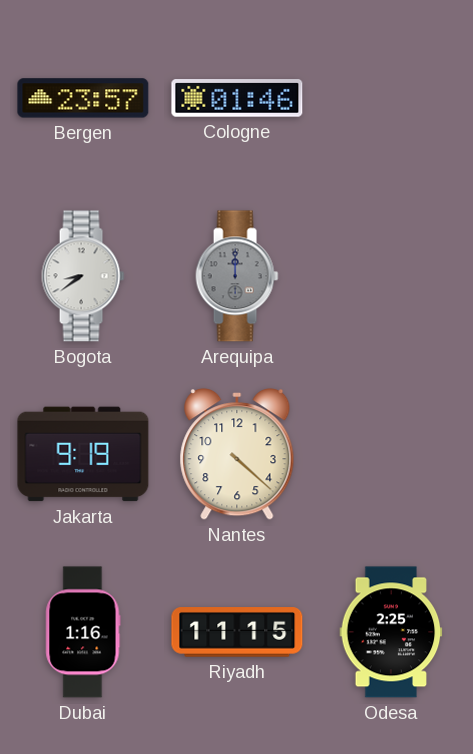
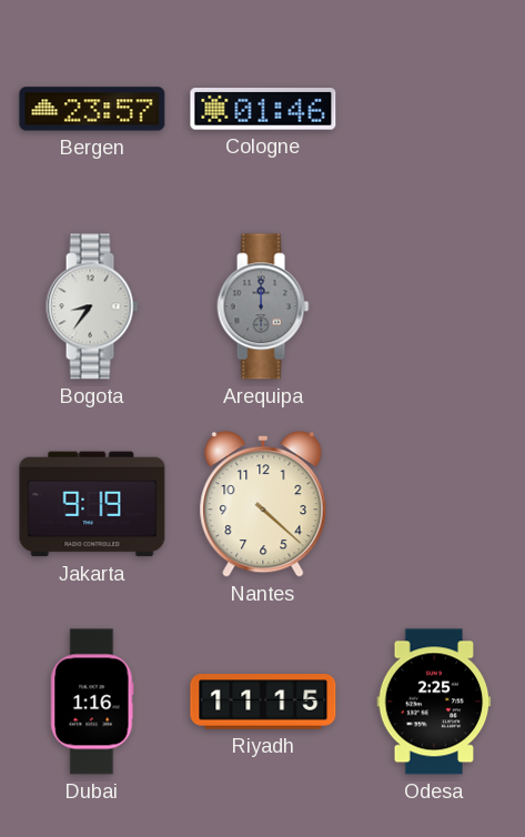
Bogota: 8:39 -> 8:36 (92, 306)
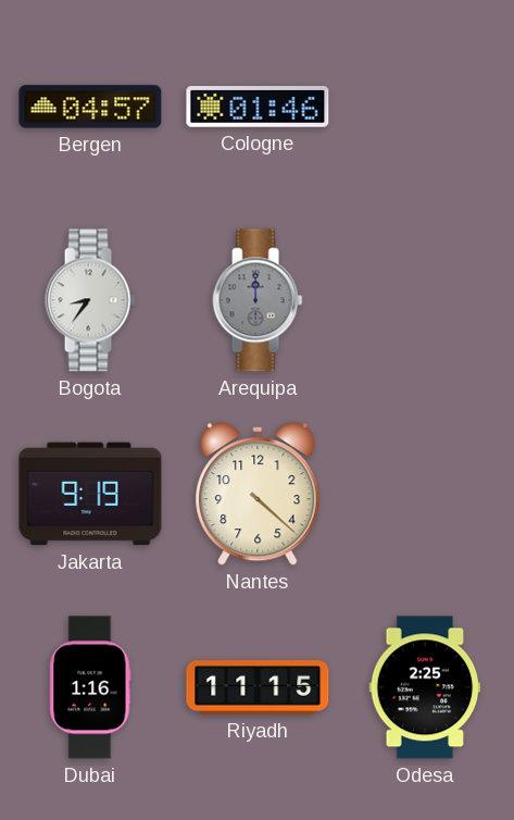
Bergen: 23:57 -> 04:57 (90, 107)
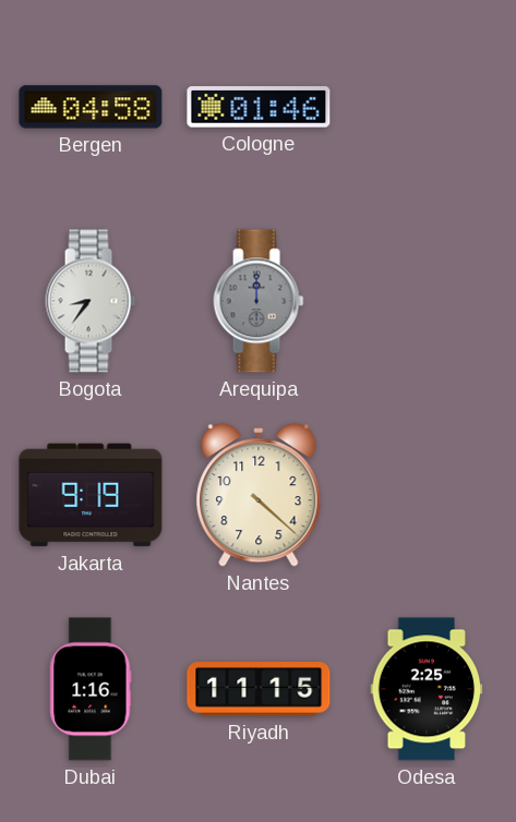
Bergen: 04:57 -> 04:58 (91, 107)
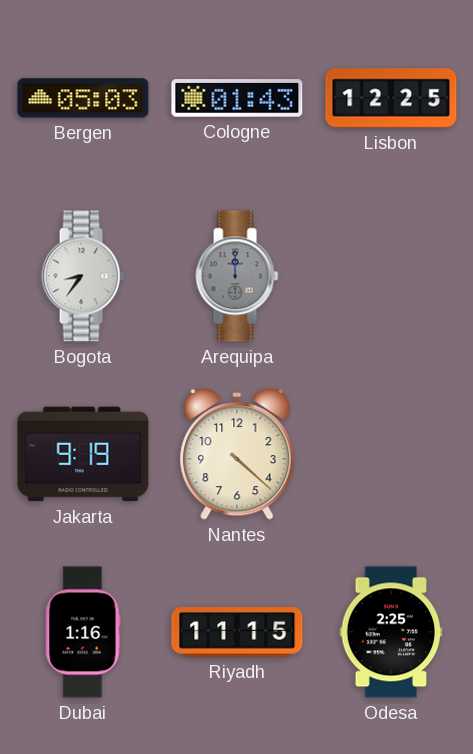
Bergen: 04:58 -> 05:03 (83, 98)
Cologne: 01:46 -> 01:43 (237, 98)
Lisbon: none -> 12:25 (391, 98)
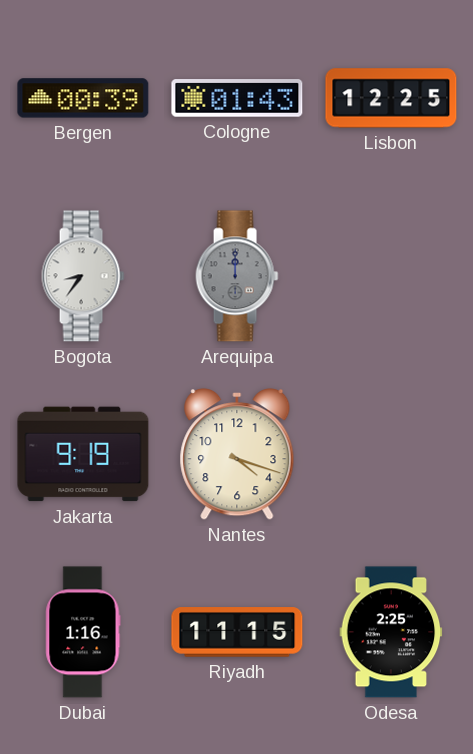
Bergen: 05:03 -> 00:39 (83, 98)
Nantes: 4:22 -> 4:18 (237, 455)
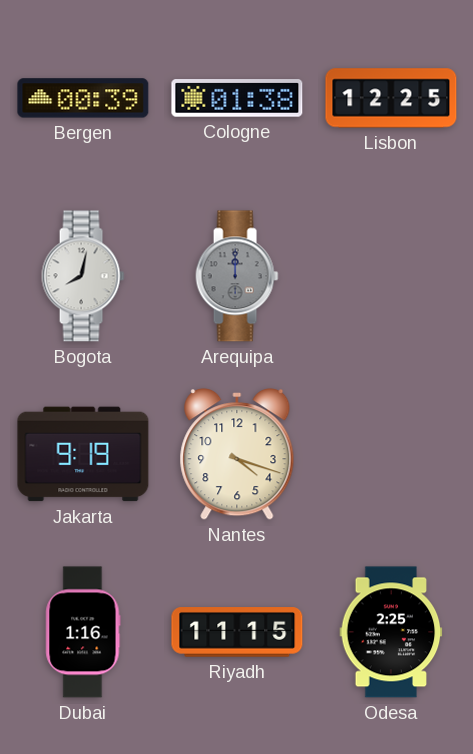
Cologne: 01:43 -> 01:38 (237, 98)
Bogota: 8:36 -> 8:02 (83, 276)
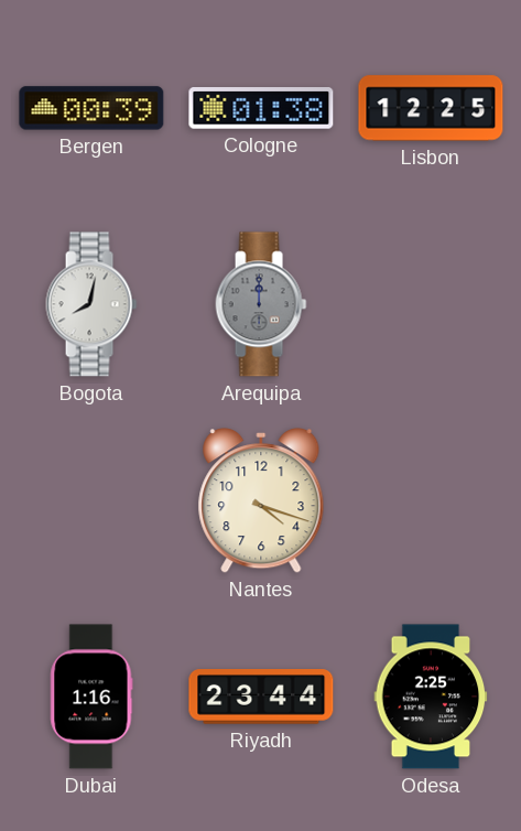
Jakarta: 9:19 -> none (83, 454)
Riyadh: 11:15 -> 23:44 (261, 697)
